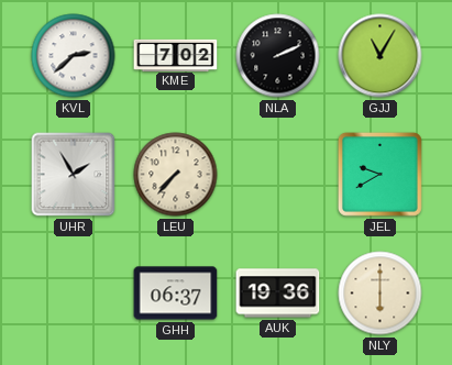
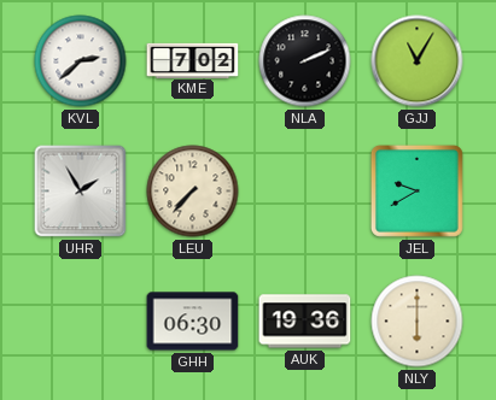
GHH: 06:37 -> 06:30 (193, 322)
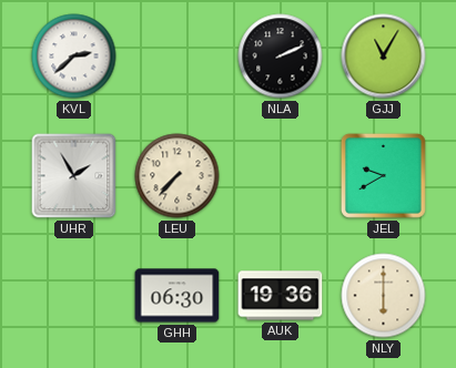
KME: 7:02 -> none (193, 60)
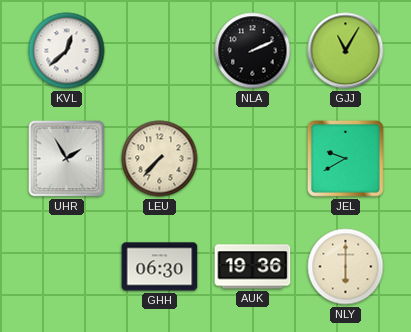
KVL: 2:38 -> 12:38 (67, 51)
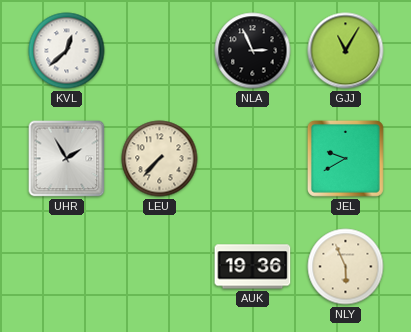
NLA: 2:11 -> 2:56 (253, 51)
GHH: 06:30 -> none (160, 267)
NLY: 6:00 -> 5:56 (346, 267)
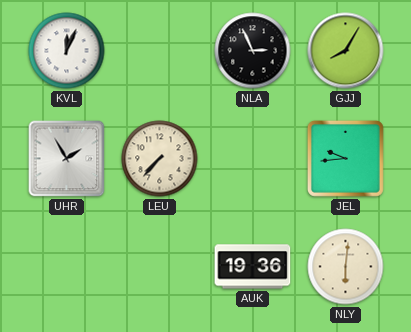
KVL: 12:38 -> 12:04 (67, 51)
GJJ: 11:05 -> 8:05 (346, 51)
JEL: 9:40 -> 9:44 (345, 158)
NLY: 5:56 -> 6:01 (346, 267)
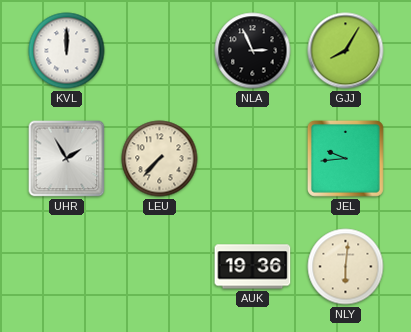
KVL: 12:04 -> 12:00 (67, 51)
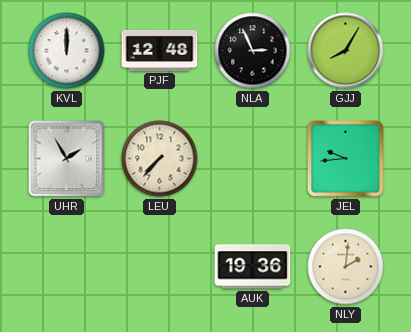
PJF: none -> 12:48 (160, 50)
NLY: 6:01 -> 2:01 (346, 267)
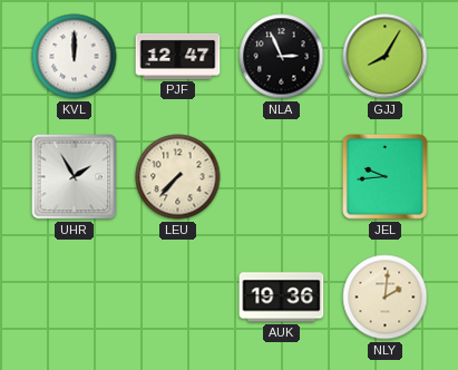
PJF: 12:48 -> 12:47 (178, 56)
